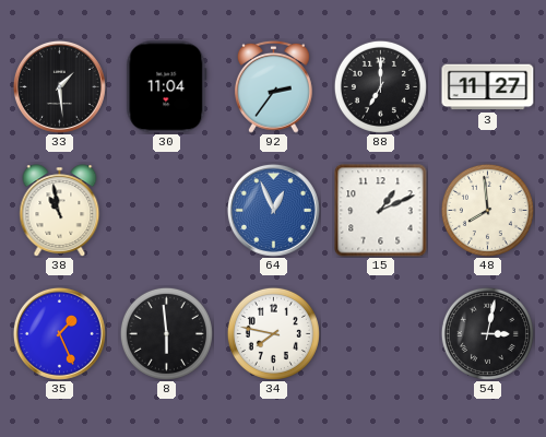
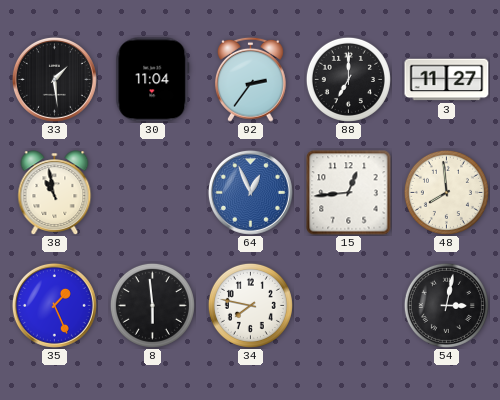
15: 1:11 -> 12:44 (349, 193)
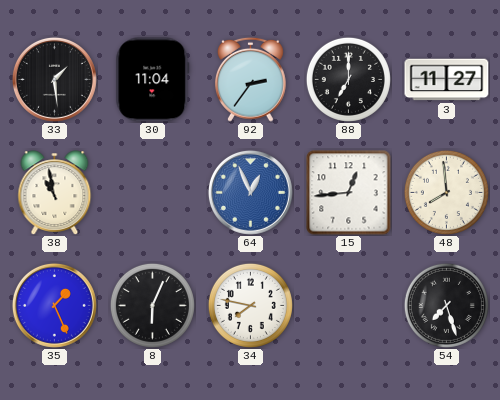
8: 5:59 -> 6:04 (152, 305)
54: 3:02 -> 7:27 (446, 305)
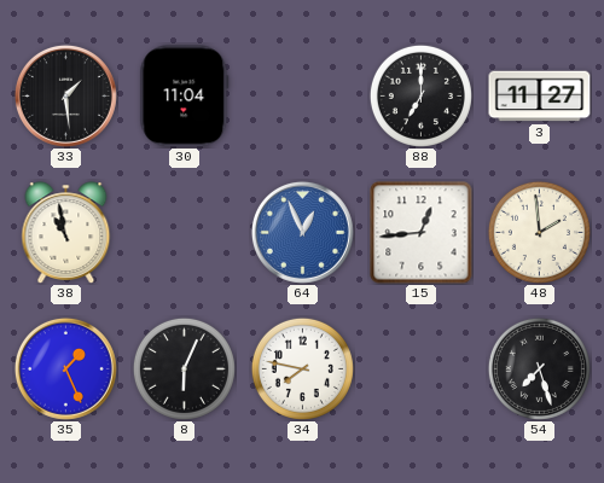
92: 2:36 -> none (250, 79)
48: 7:59 -> 1:59 (539, 232)
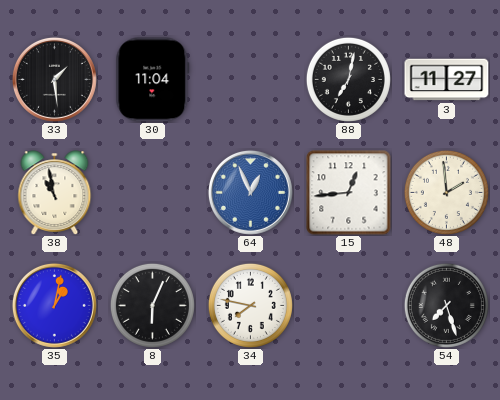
88: 7:00 -> 7:02 (348, 79)
35: 1:26 -> 1:02 (54, 305)
